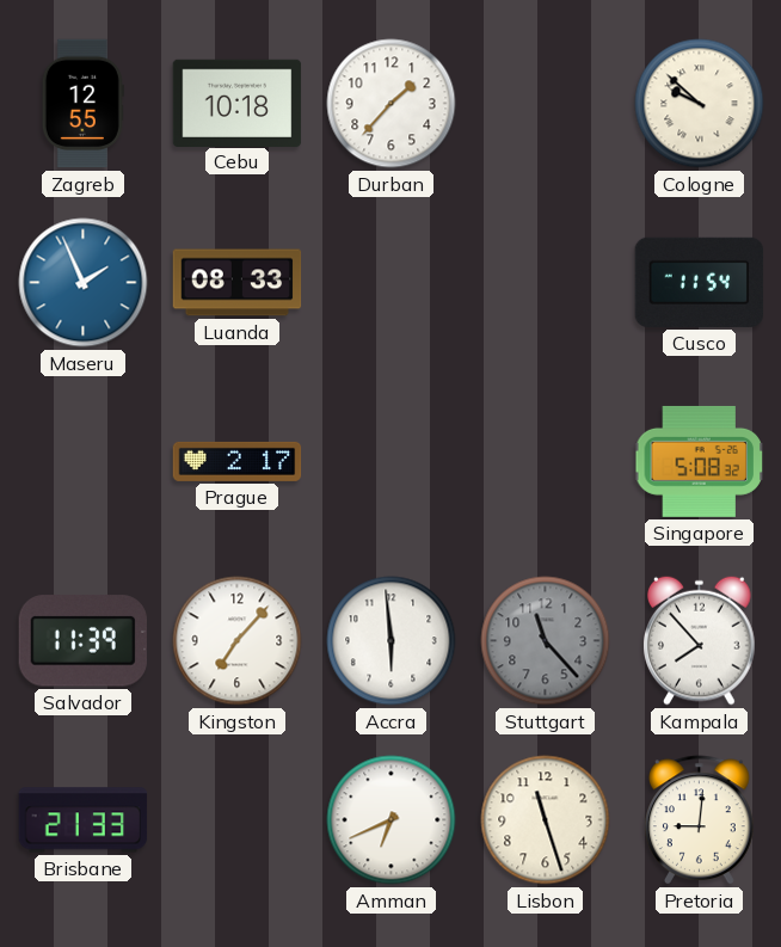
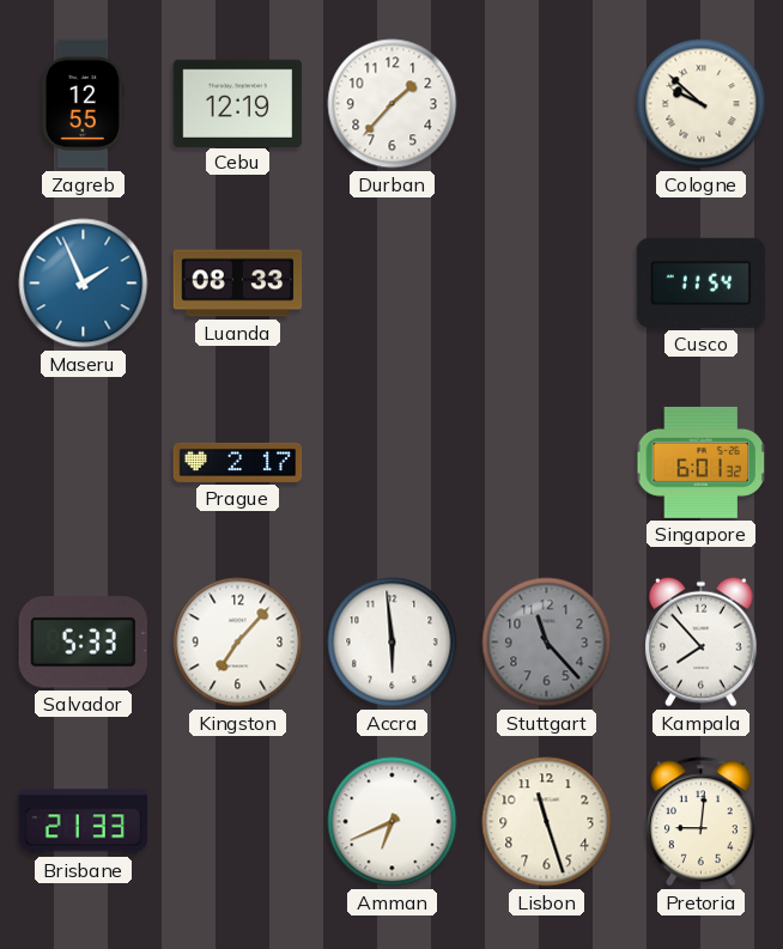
Cebu: 10:18 -> 12:19 (238, 103)
Singapore: 5:08 -> 6:01 (700, 462)
Salvador: 11:39 -> 5:33 (83, 643)
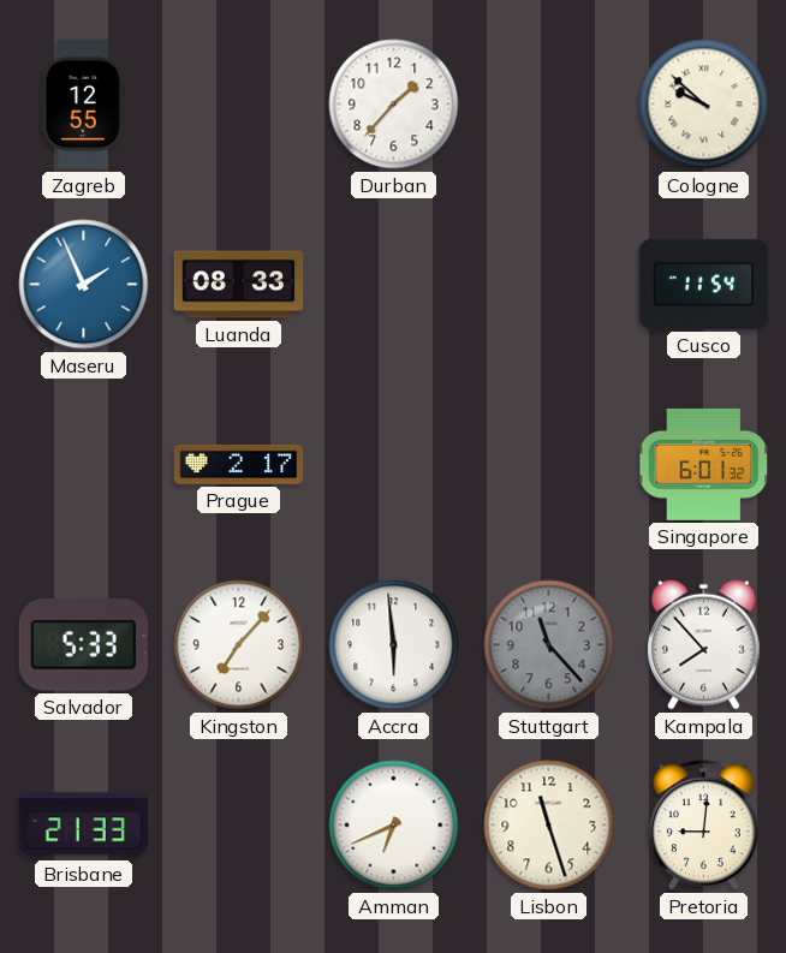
Cebu: 12:19 -> none (238, 103)
